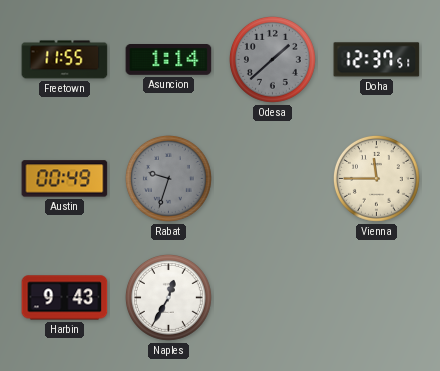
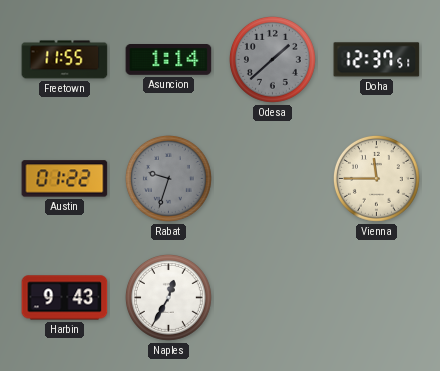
Austin: 00:49 -> 01:22 (65, 179)
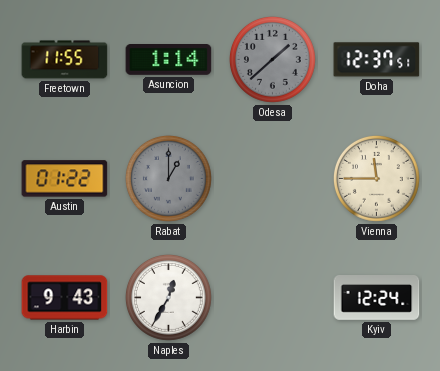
Rabat: 9:33 -> 1:00 (168, 178)
Kyiv: none -> 12:24 (377, 298)
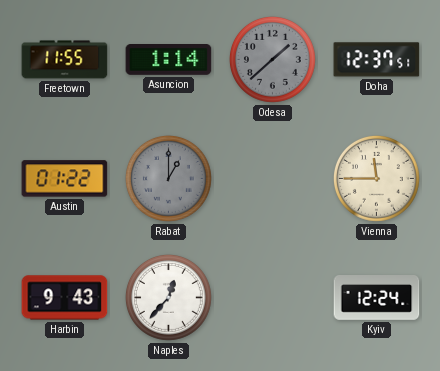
Naples: 12:35 -> 12:37 (168, 297)
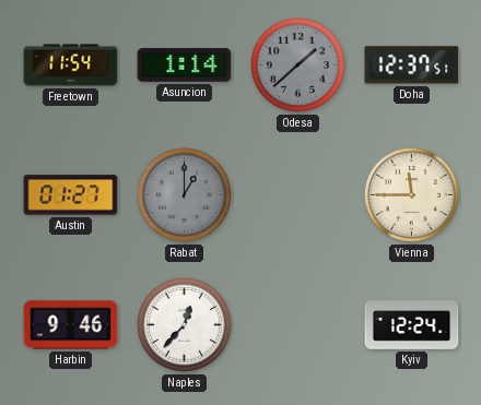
Freetown: 11:55 -> 11:54 (71, 65)
Austin: 01:22 -> 01:27 (71, 195)
Harbin: 9:43 -> 9:46 (71, 325)
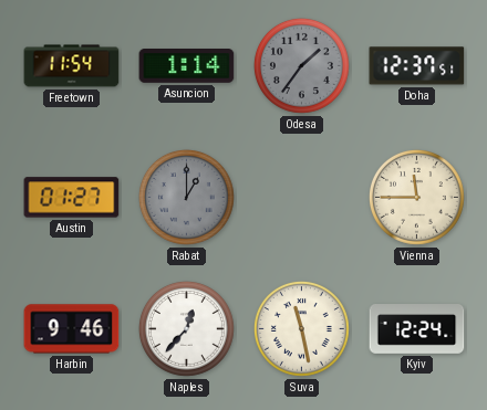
Odesa: 1:38 -> 1:36 (301, 65)
Suva: none -> 11:28 (301, 328)
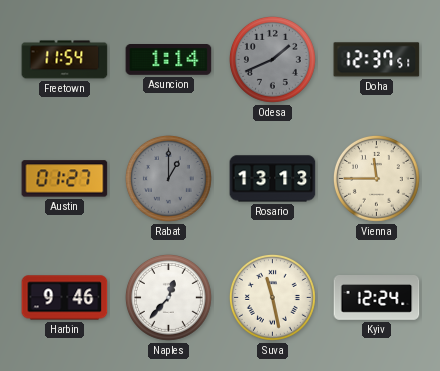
Odesa: 1:36 -> 1:41 (272, 59)
Rosario: none -> 13:13 (273, 179)
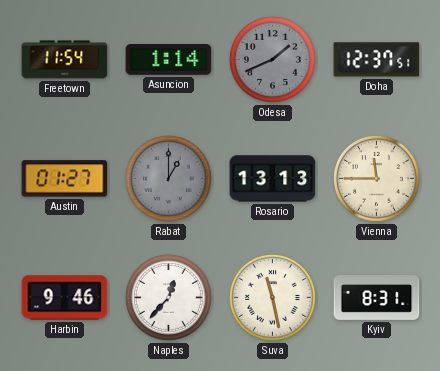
Kyiv: 12:24 -> 8:31 (377, 298)
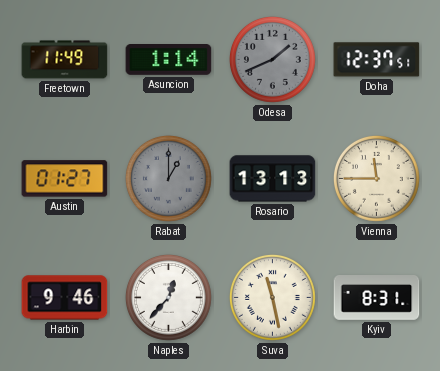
Freetown: 11:54 -> 11:49 (65, 60)
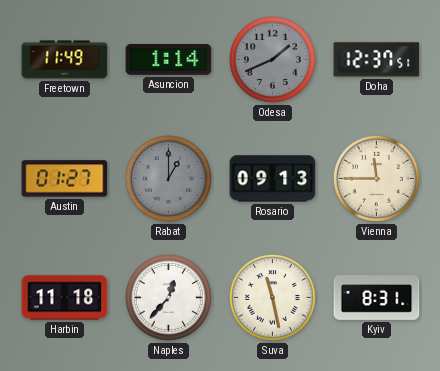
Rosario: 13:13 -> 09:13 (273, 179)
Harbin: 9:46 -> 11:18 (65, 298)
